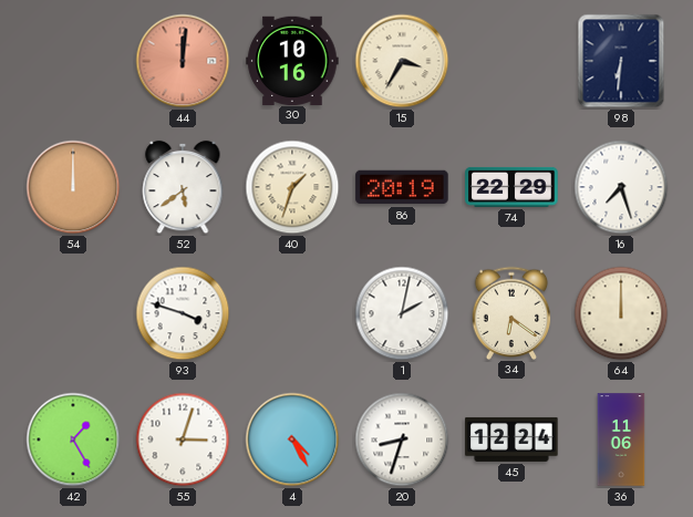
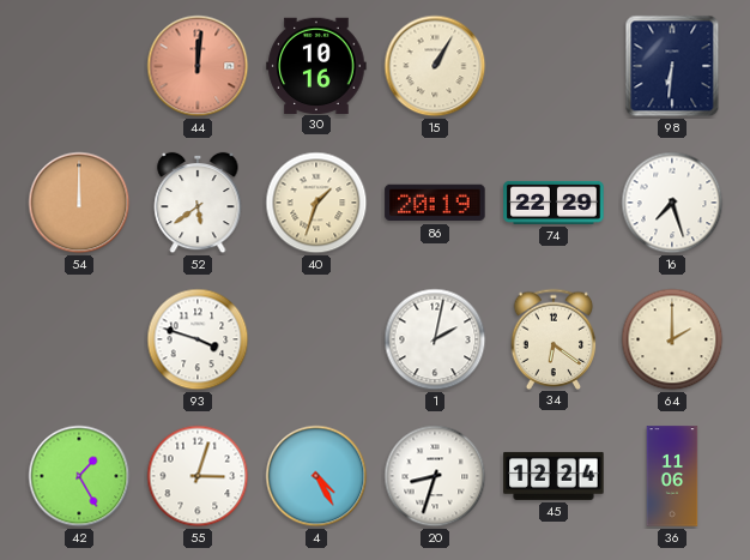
15: 3:35 -> 1:05 (435, 66)
64: 12:00 -> 2:00 (672, 339)
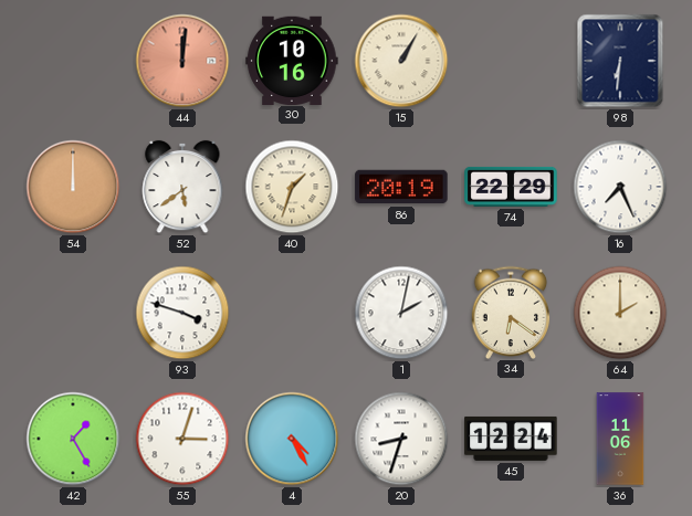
16: 7:27 -> 7:26 (620, 187)
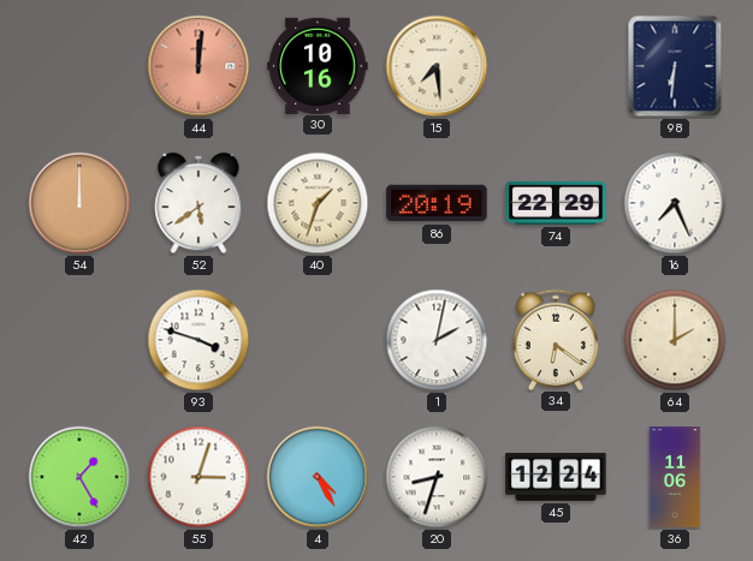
15: 1:05 -> 7:29 (437, 66)
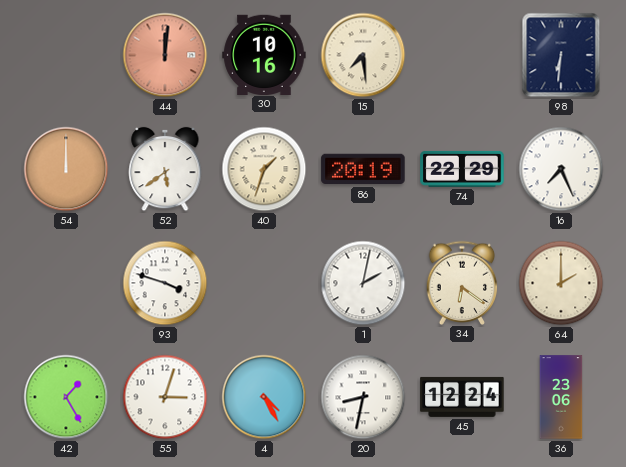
20: 8:33 -> 8:32 (363, 397)
36: 11:06 -> 23:06 (561, 397)
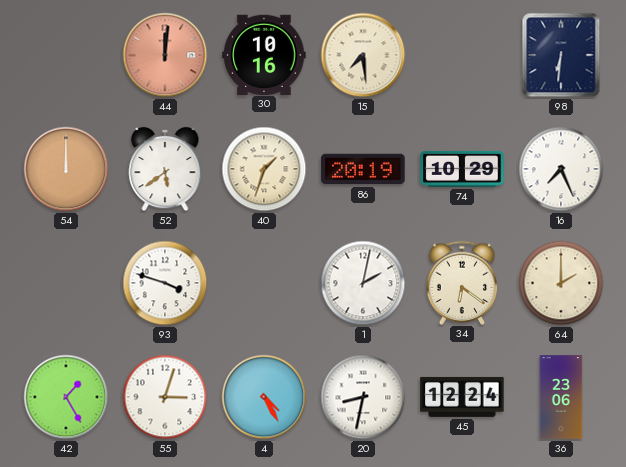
74: 22:29 -> 10:29 (462, 169)
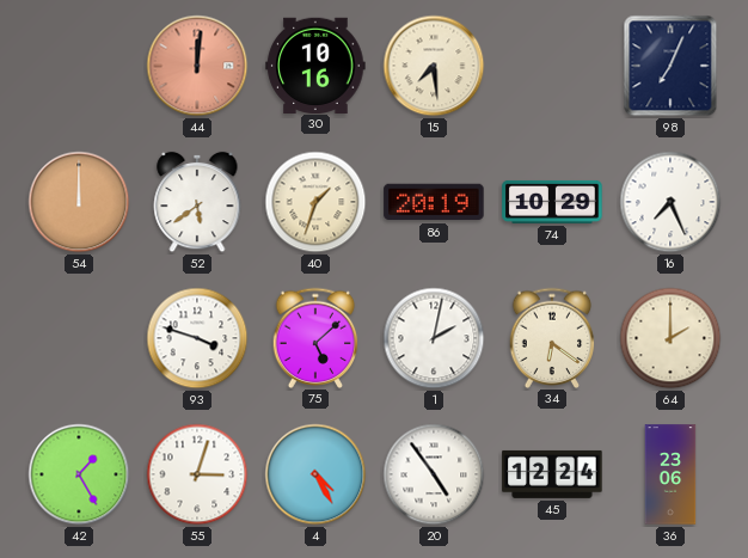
98: 6:31 -> 7:04 (670, 66)
75: none -> 5:08 (315, 337)
20: 8:32 -> 4:54 (434, 474)
